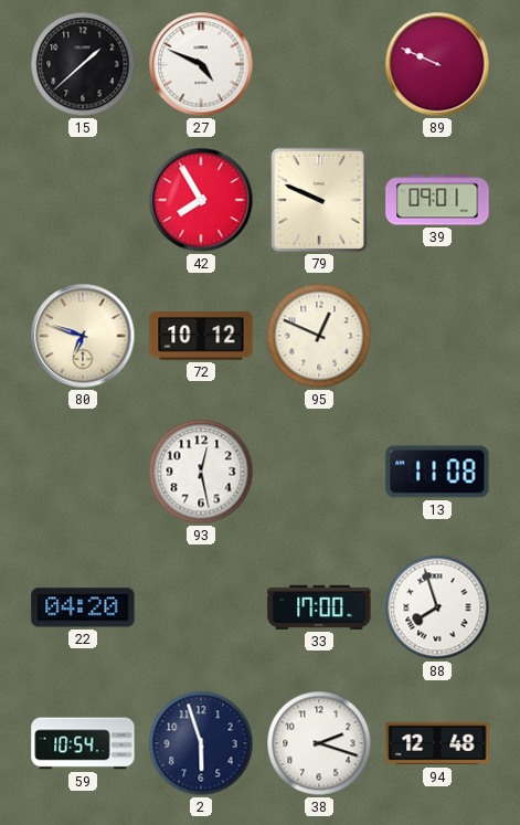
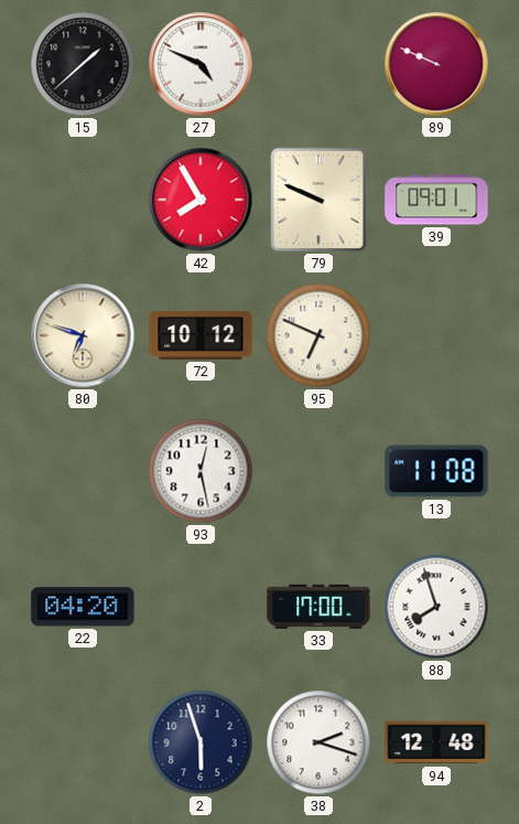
95: 12:49 -> 6:49 (318, 335)
59: 10:54 -> none (83, 743)
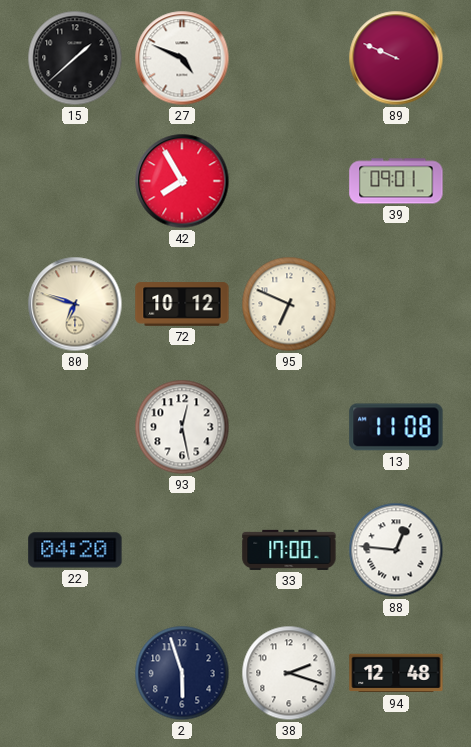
79: 9:49 -> none (318, 200)
88: 7:57 -> 12:46 (396, 550)
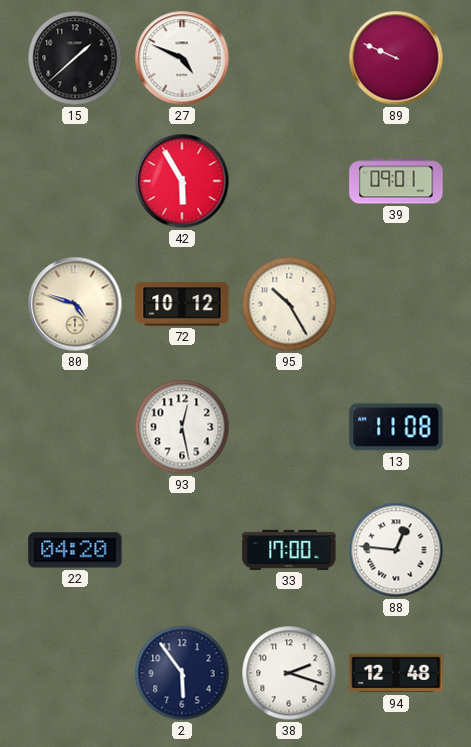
42: 7:55 -> 5:55 (182, 181)
80: 6:48 -> 4:48 (75, 304)
95: 6:49 -> 10:25 (289, 304)
2: 5:57 -> 5:54 (182, 673)
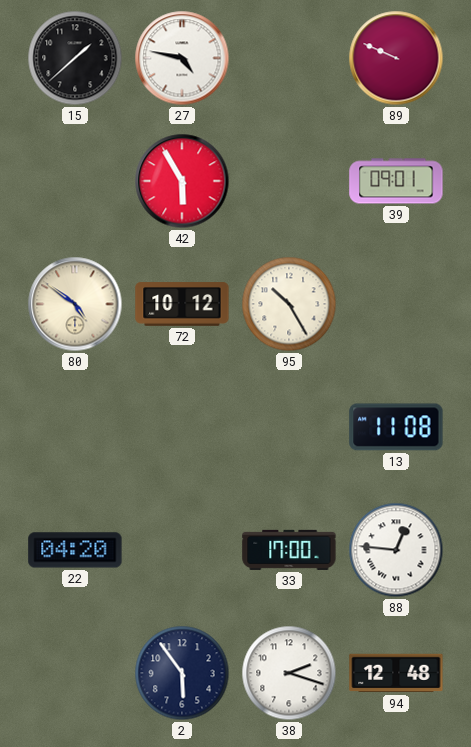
27: 4:49 -> 4:47 (182, 58)
80: 4:48 -> 4:51 (75, 304)
93: 12:28 -> none (182, 427)
